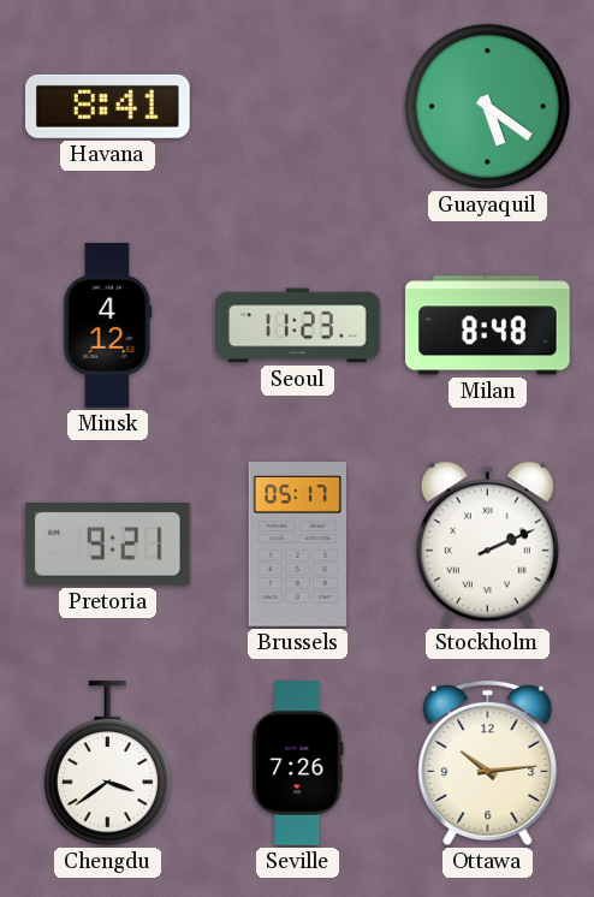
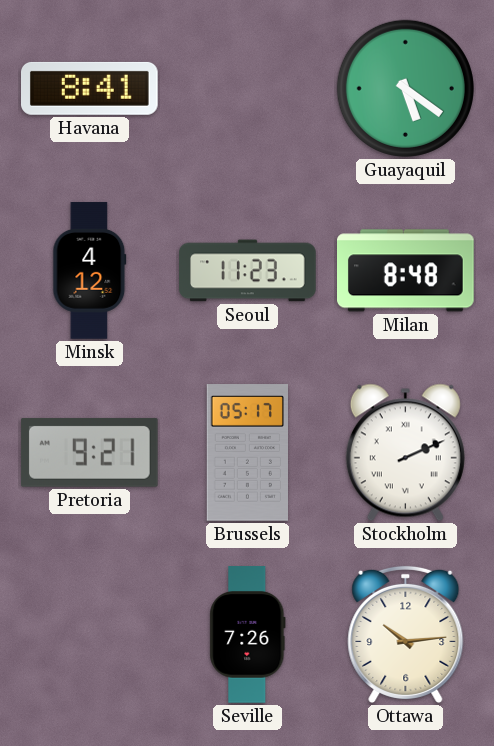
Chengdu: 3:39 -> none (107, 765)
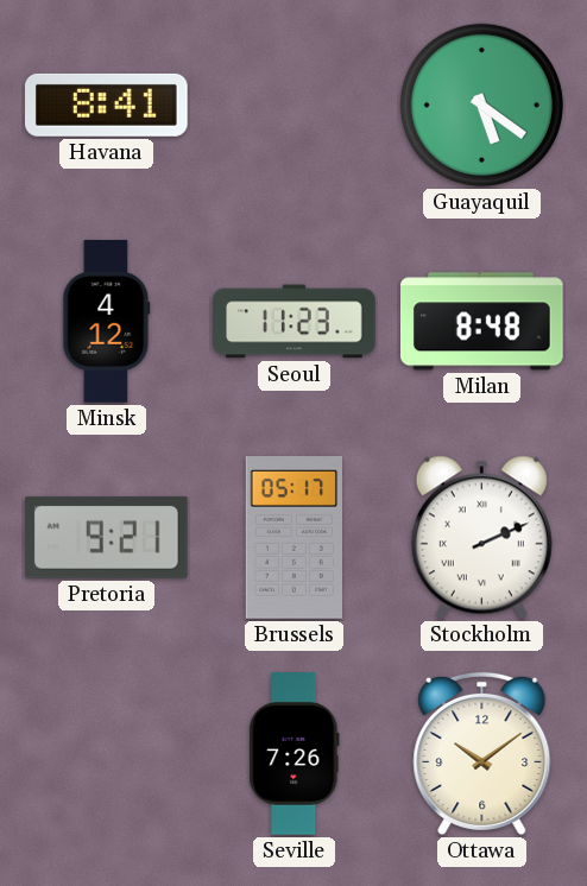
Ottawa: 10:14 -> 10:09 (482, 753)
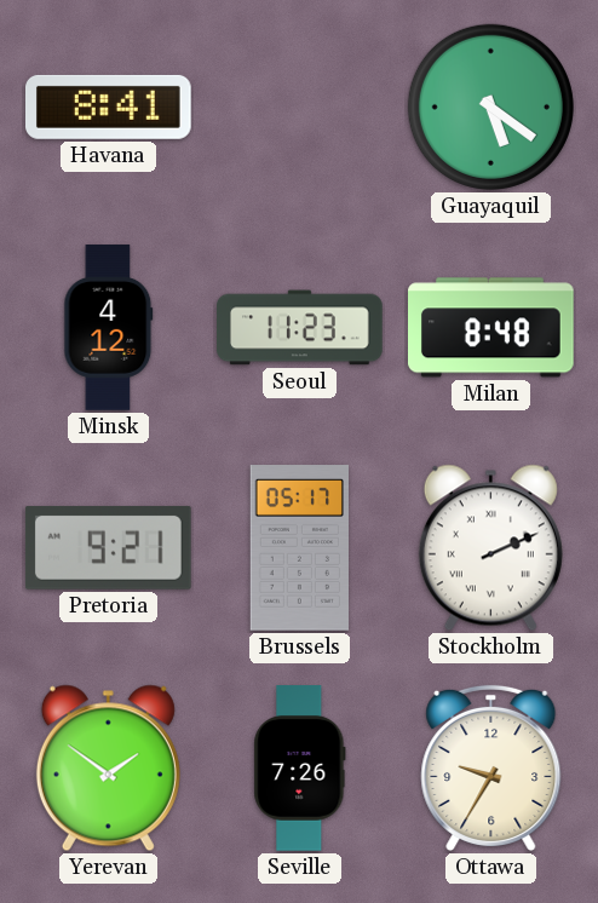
Yerevan: none -> 1:51 (108, 769)
Ottawa: 10:09 -> 9:35 (491, 767)
